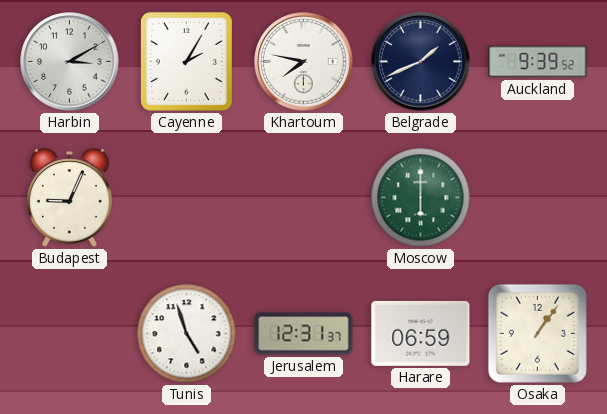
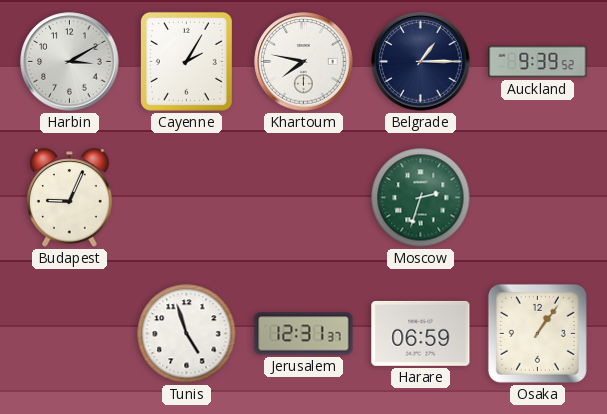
Belgrade: 1:41 -> 1:15 (421, 62)
Moscow: 6:00 -> 2:33 (421, 198)
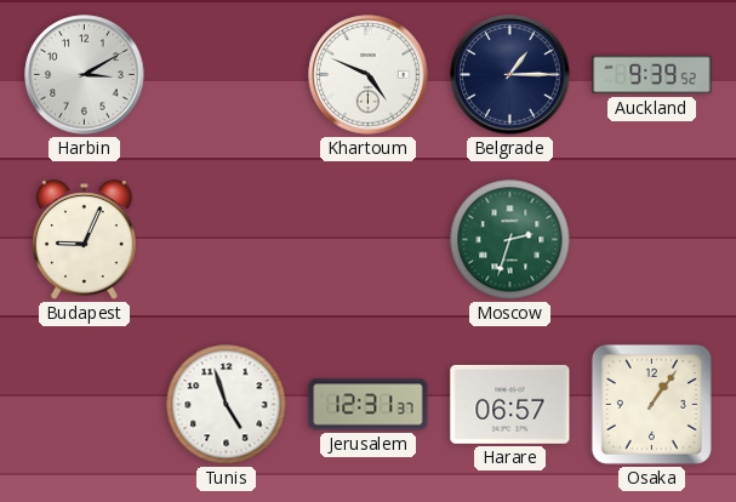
Cayenne: 2:05 -> none (186, 61)
Khartoum: 7:47 -> 4:49 (369, 75)
Harare: 06:59 -> 06:57 (510, 404)
